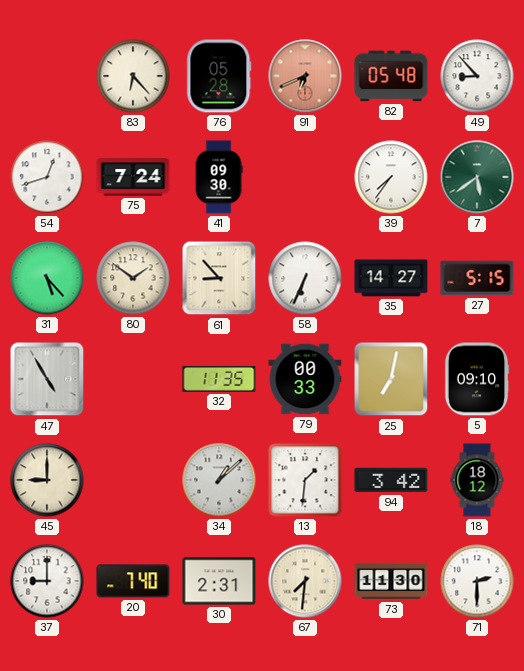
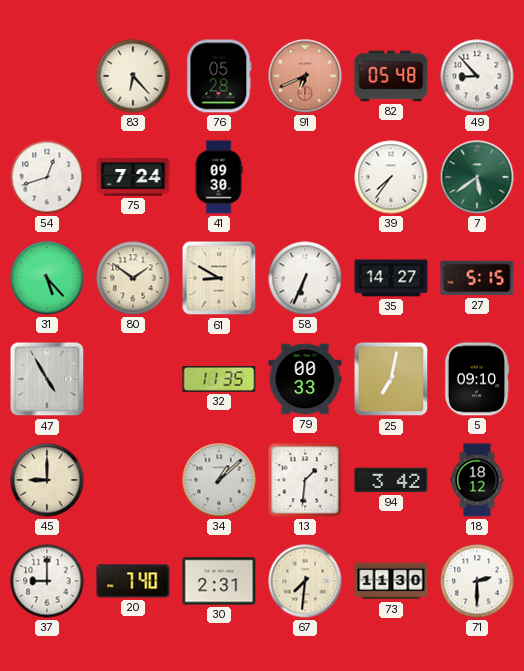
61: 8:53 -> 8:50 (219, 278)
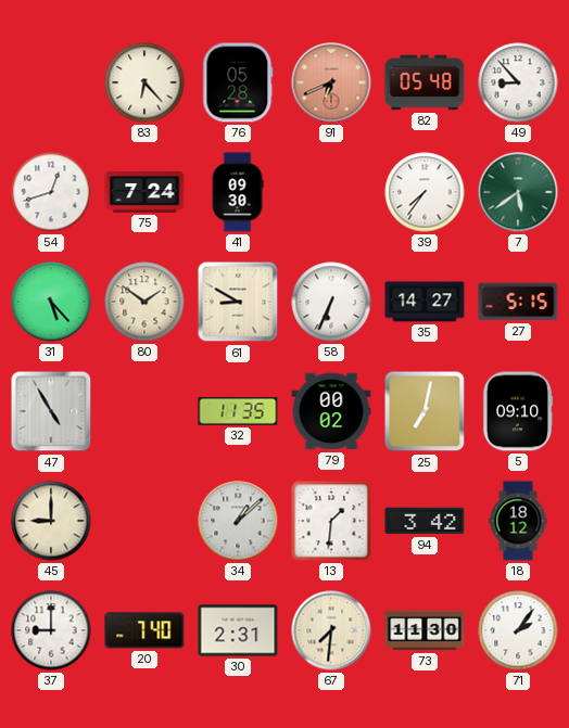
79: 00:33 -> 00:02 (331, 411)
71: 2:30 -> 2:06 (518, 630)
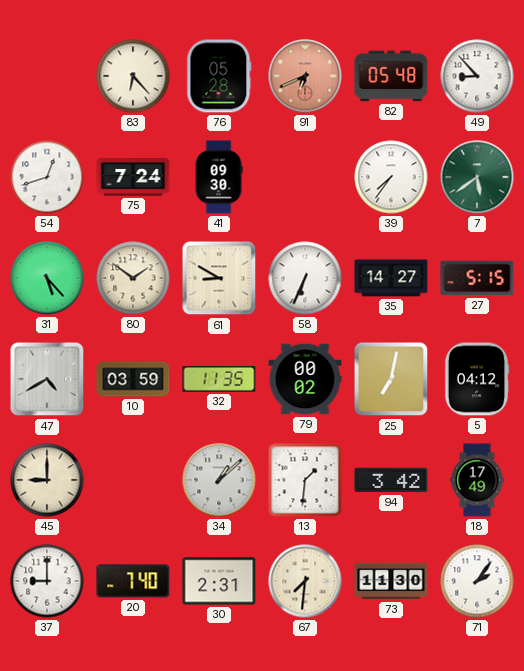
47: 4:55 -> 4:40 (47, 379)
10: none -> 03:59 (133, 379)
5: 09:10 -> 04:12 (477, 379)
18: 18:12 -> 17:49 (477, 480)
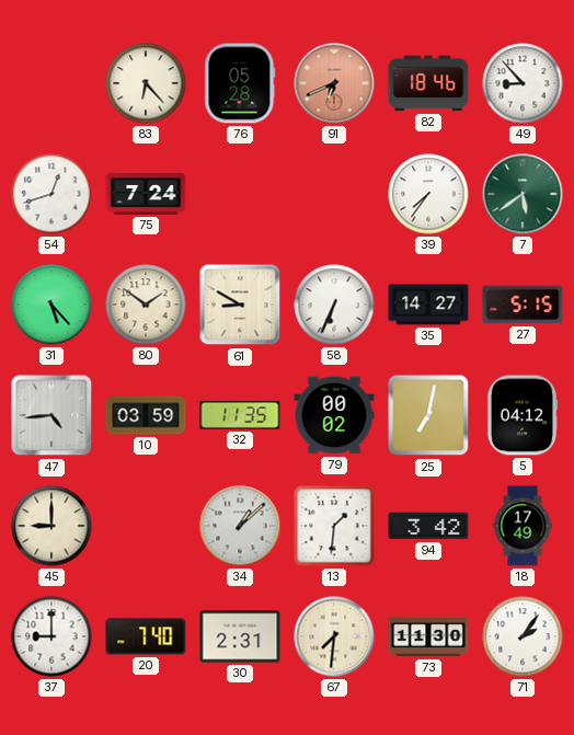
82: 05:48 -> 18:46 (428, 83)
41: 09:30 -> none (219, 177)
47: 4:40 -> 4:44 (51, 415)
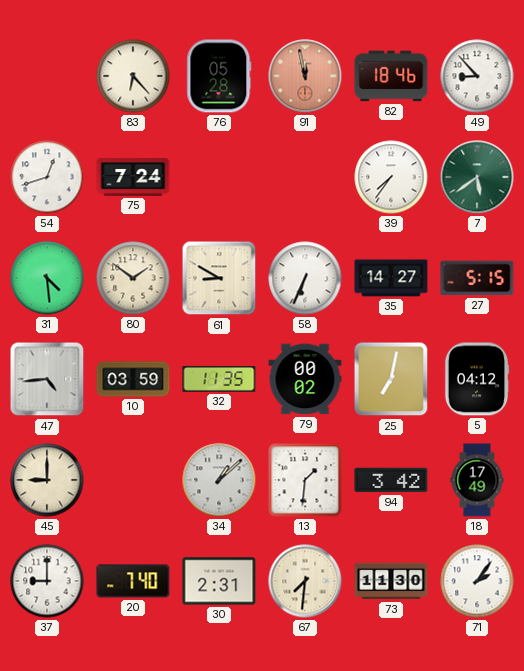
91: 6:41 -> 11:58 (305, 76)
31: 5:23 -> 4:29 (47, 278)
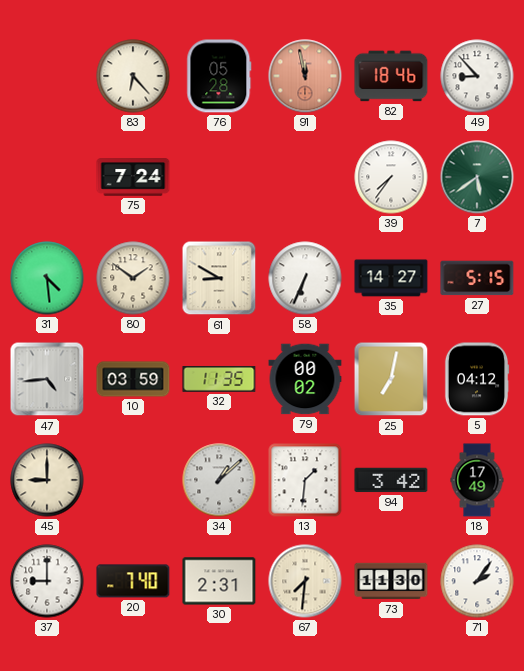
54: 12:42 -> none (47, 177)
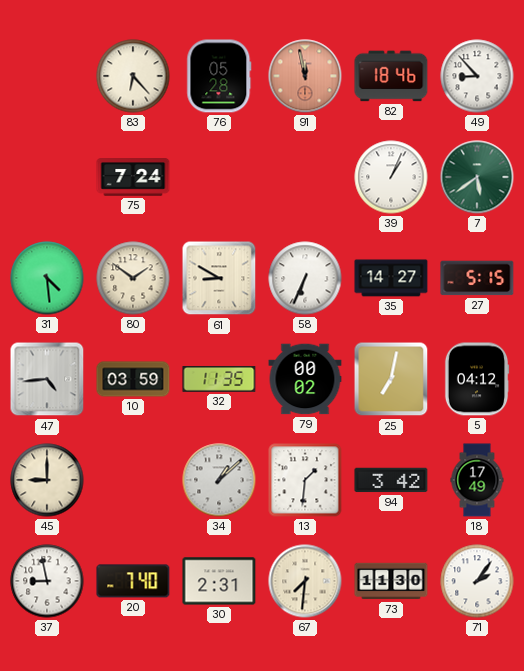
39: 7:36 -> 1:04 (391, 177)
37: 9:00 -> 8:58 (47, 581)
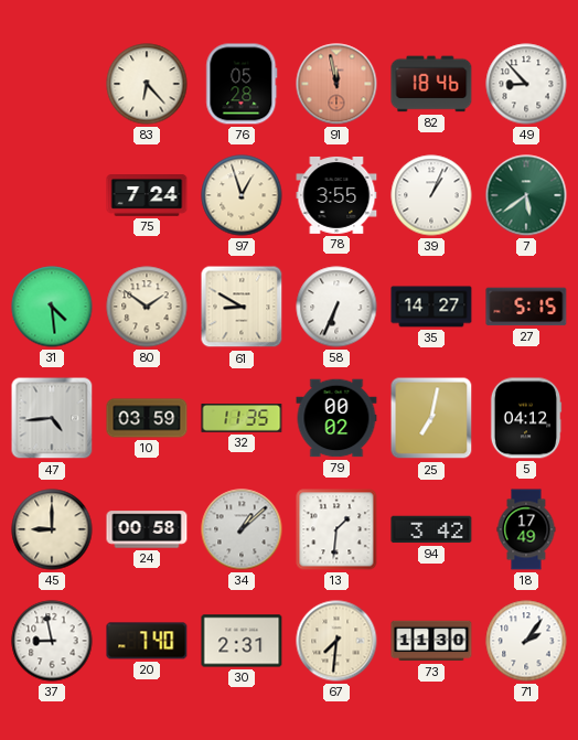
97: none -> 12:57 (242, 195)
78: none -> 3:55 (336, 195)
24: none -> 00:58 (147, 529)
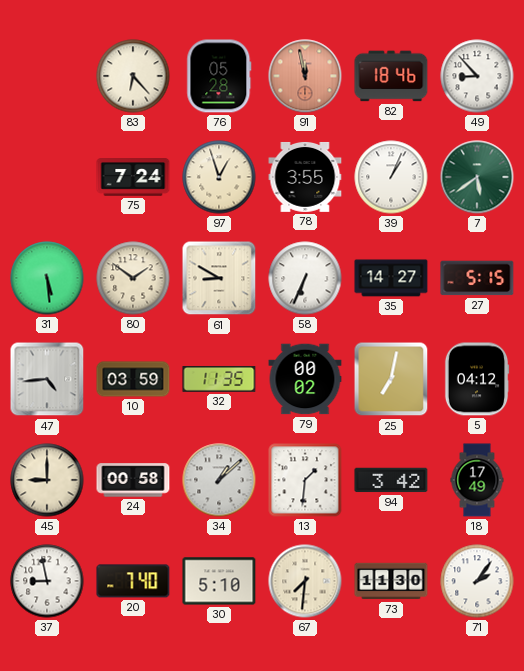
31: 4:29 -> 5:29 (47, 278)
30: 2:31 -> 5:10 (219, 581)
